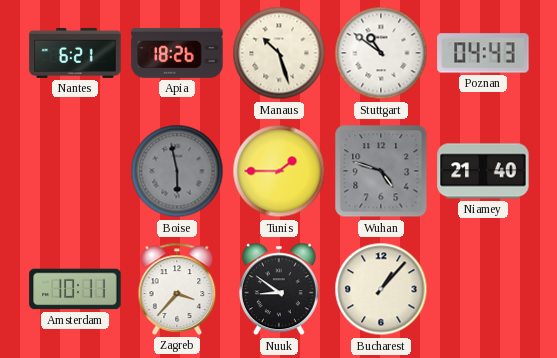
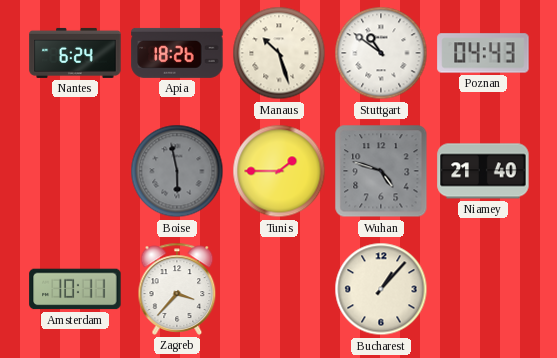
Nantes: 6:21 -> 6:24 (75, 53)
Nuuk: 8:51 -> none (279, 289)
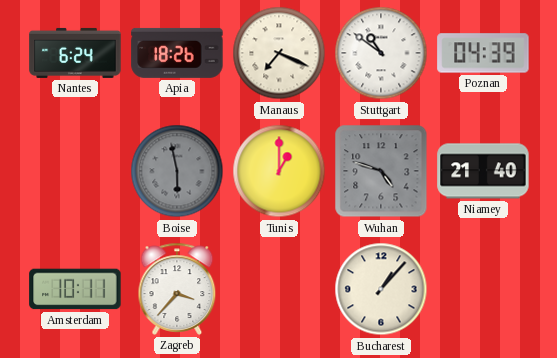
Manaus: 10:27 -> 7:19 (279, 53)
Poznan: 04:43 -> 04:39 (483, 53)
Tunis: 1:45 -> 1:00 (279, 171)
